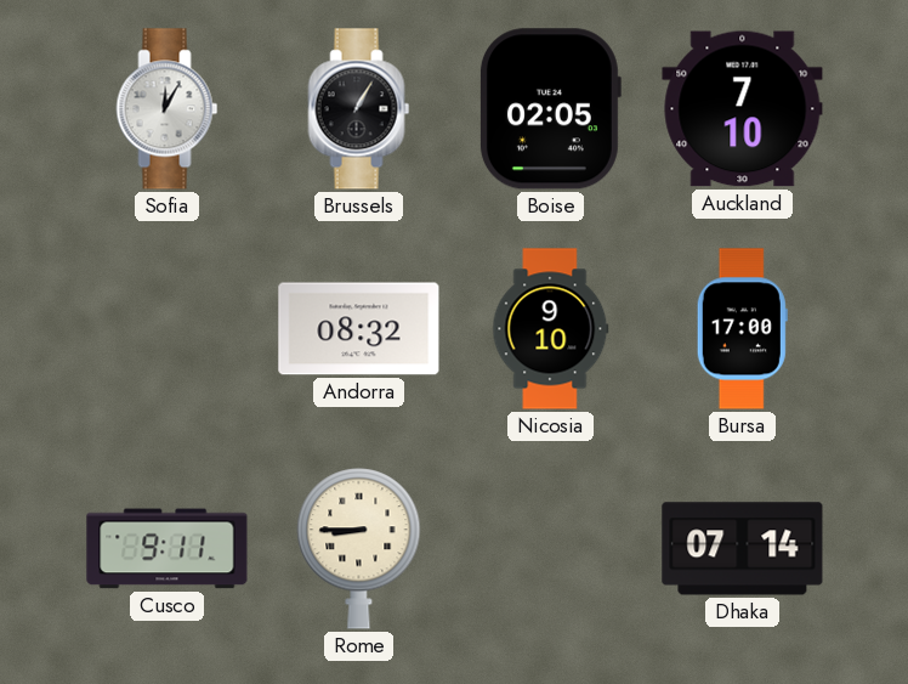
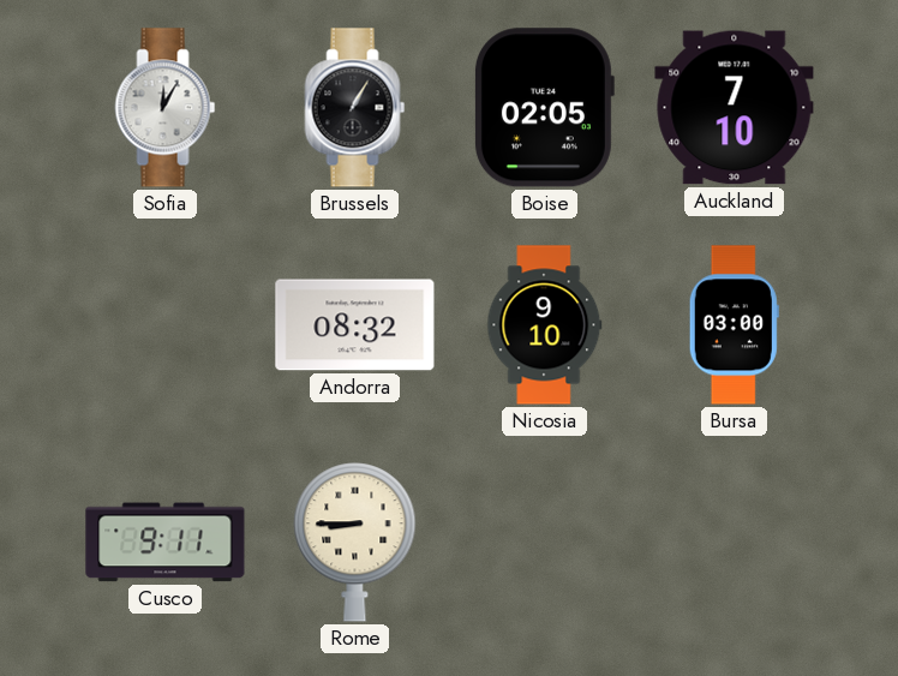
Bursa: 17:00 -> 03:00 (734, 325)
Dhaka: 07:14 -> none (743, 549)
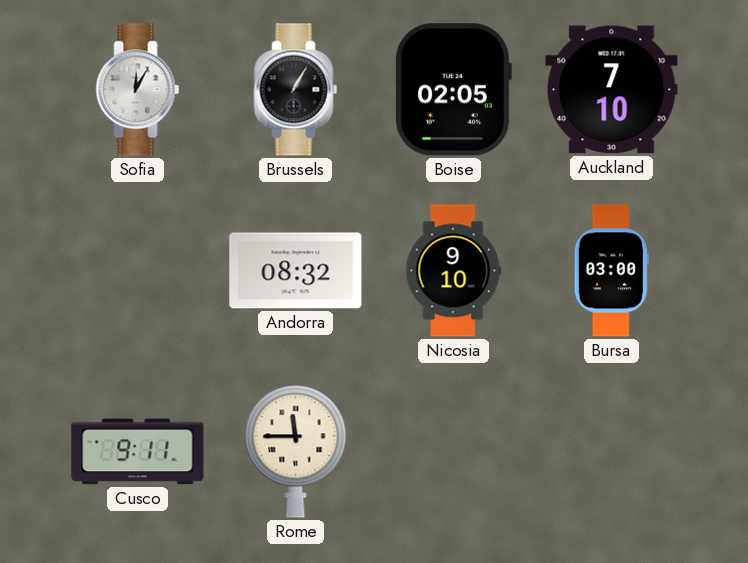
Rome: 8:45 -> 11:45 (296, 452)
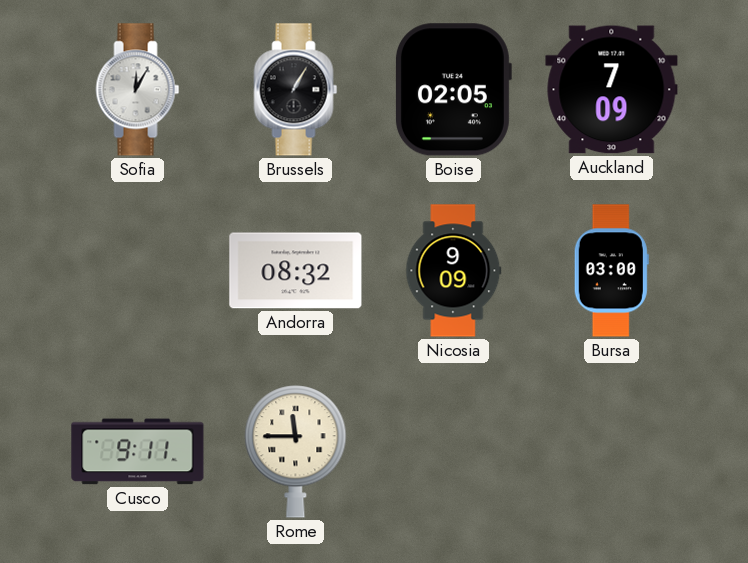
Auckland: 7:10 -> 7:09 (612, 90)
Nicosia: 9:10 -> 9:09 (454, 271)
